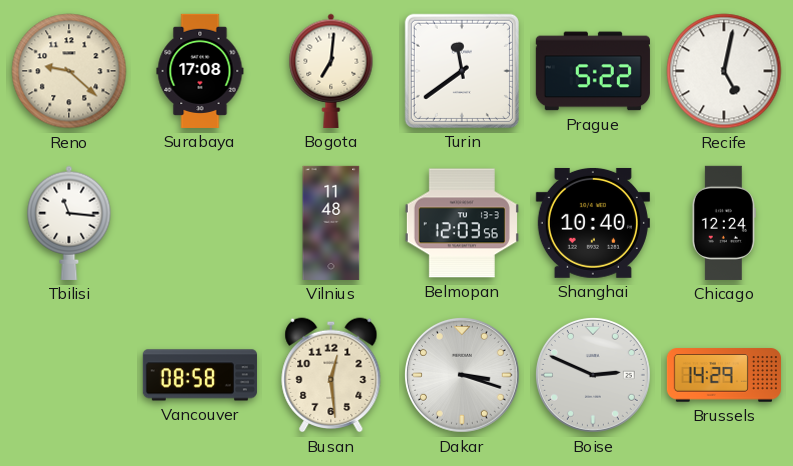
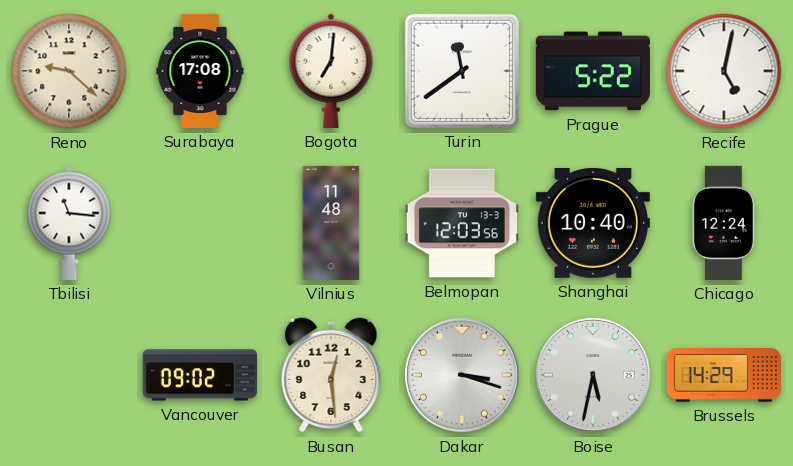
Vancouver: 08:58 -> 09:02 (200, 375)
Boise: 2:49 -> 5:32 (593, 375)
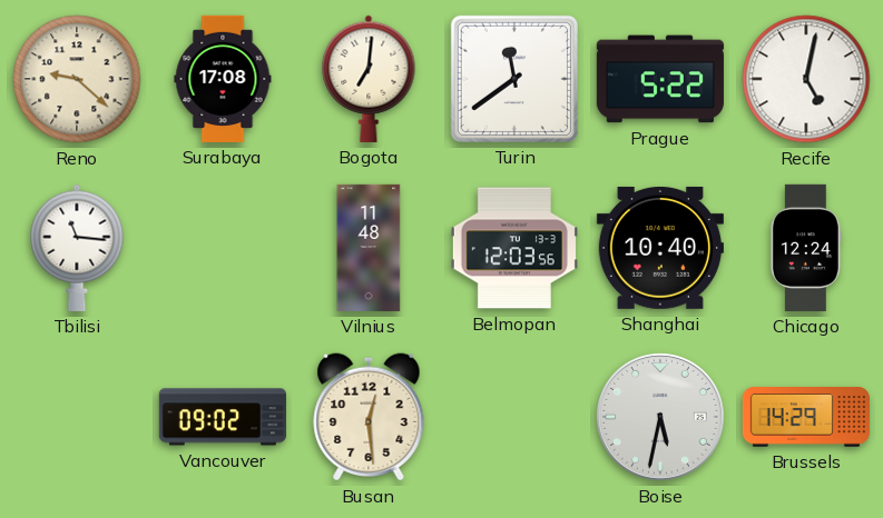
Dakar: 3:18 -> none (462, 375)
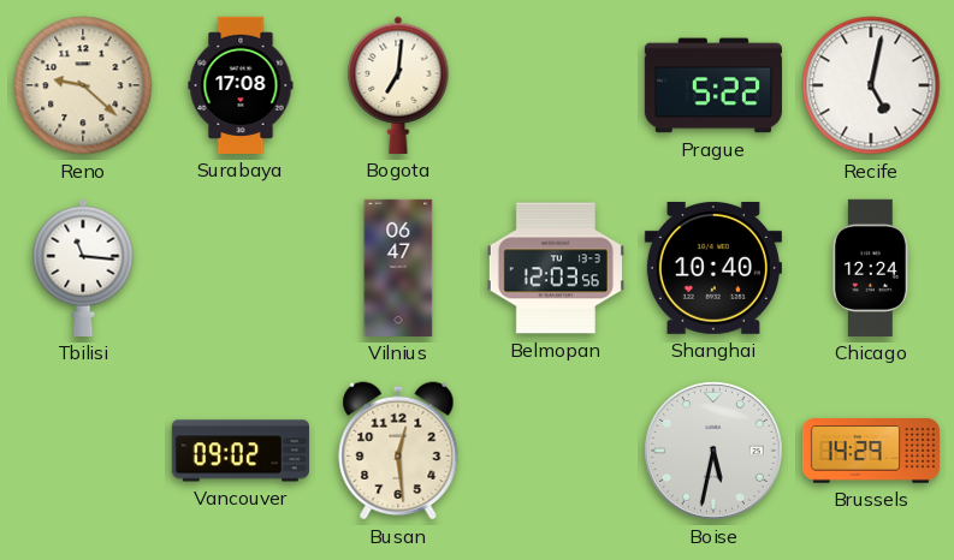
Turin: 11:39 -> none (514, 79)
Vilnius: 11:48 -> 06:47 (398, 268)
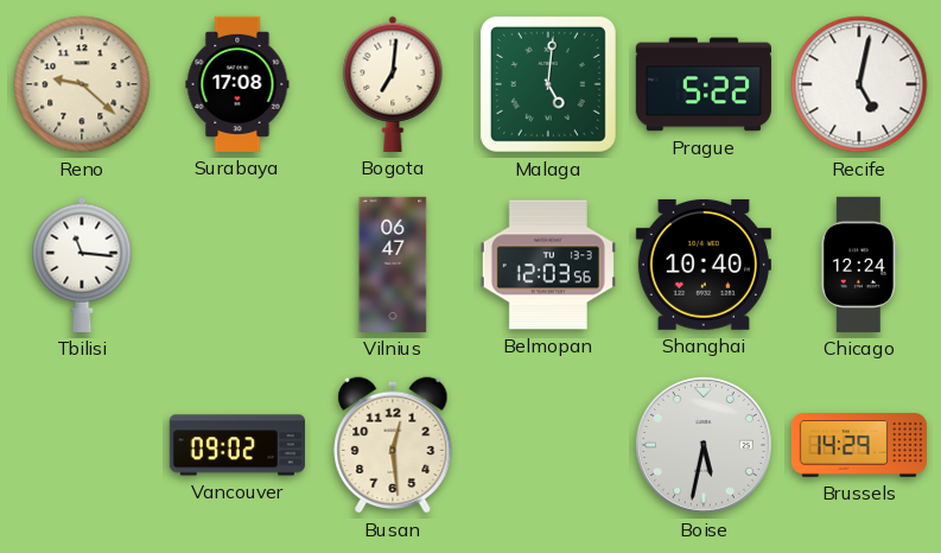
Malaga: none -> 5:01 (548, 84)
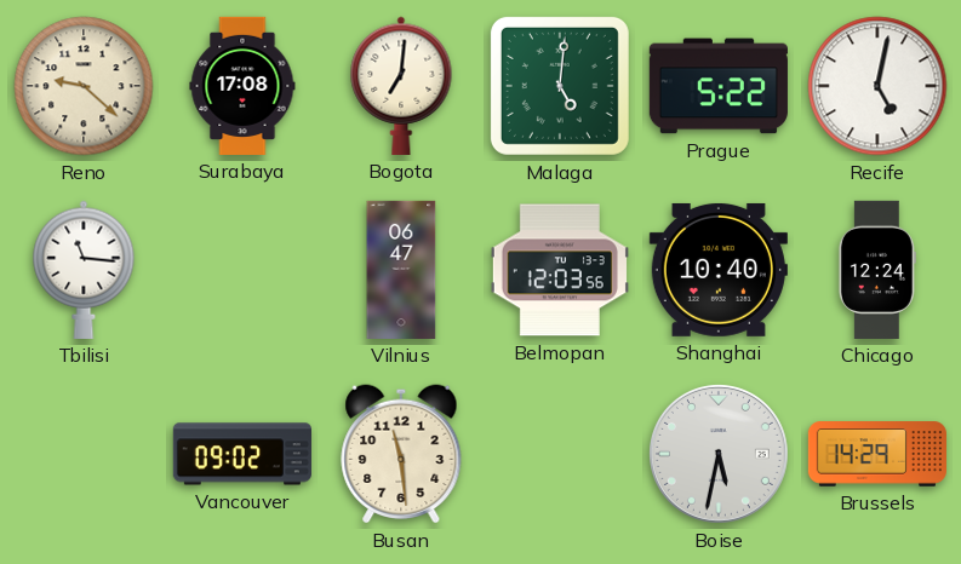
Busan: 12:29 -> 11:29 (401, 454)
